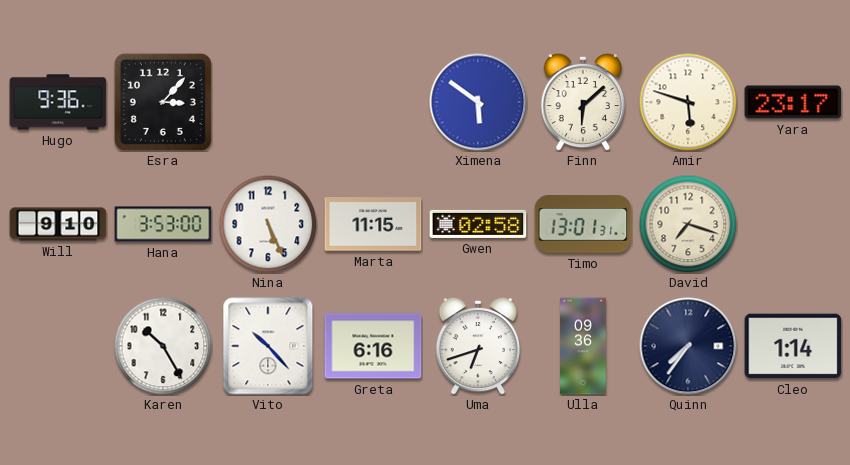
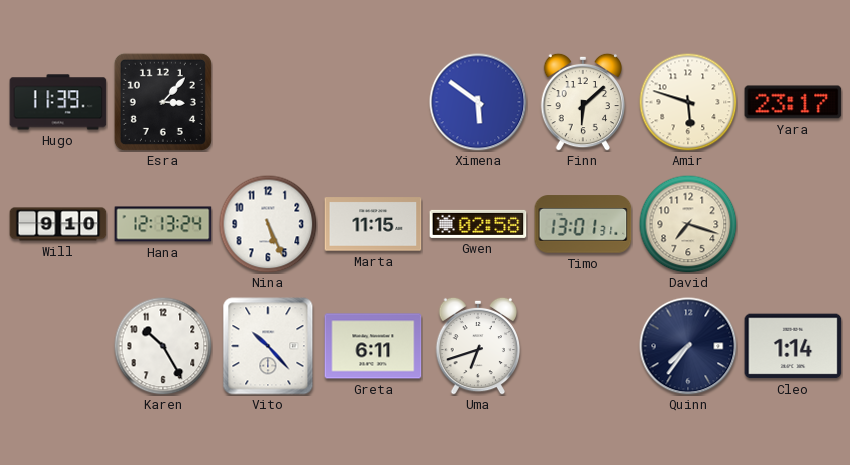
Hugo: 9:36 -> 11:39 (58, 102)
Hana: 3:53 -> 12:13 (163, 224)
Greta: 6:16 -> 6:11 (373, 346)
Ulla: 09:36 -> none (583, 346)
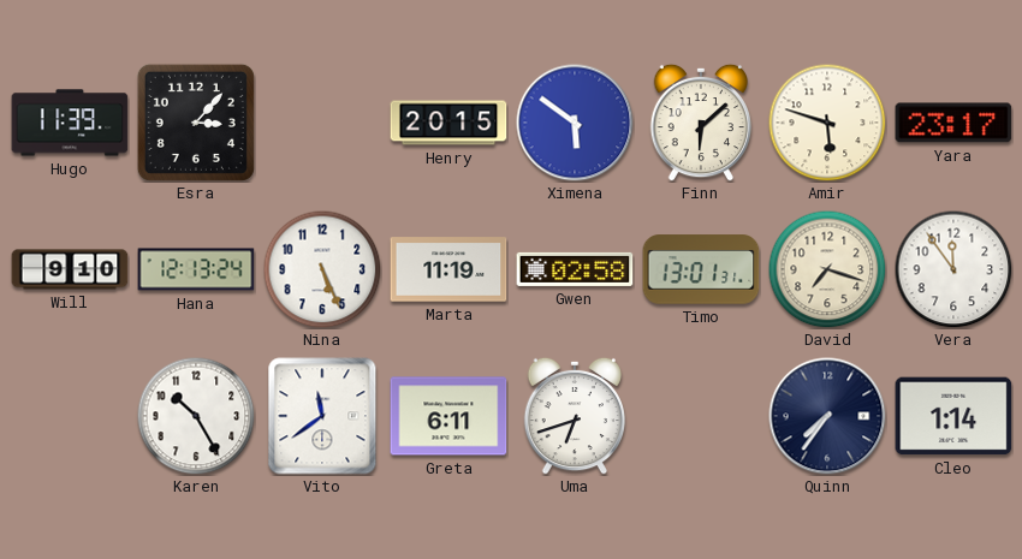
Henry: none -> 20:15 (448, 123)
Marta: 11:15 -> 11:19 (448, 269)
Vera: none -> 11:54 (953, 269)
Vito: 10:23 -> 11:39 (322, 416)
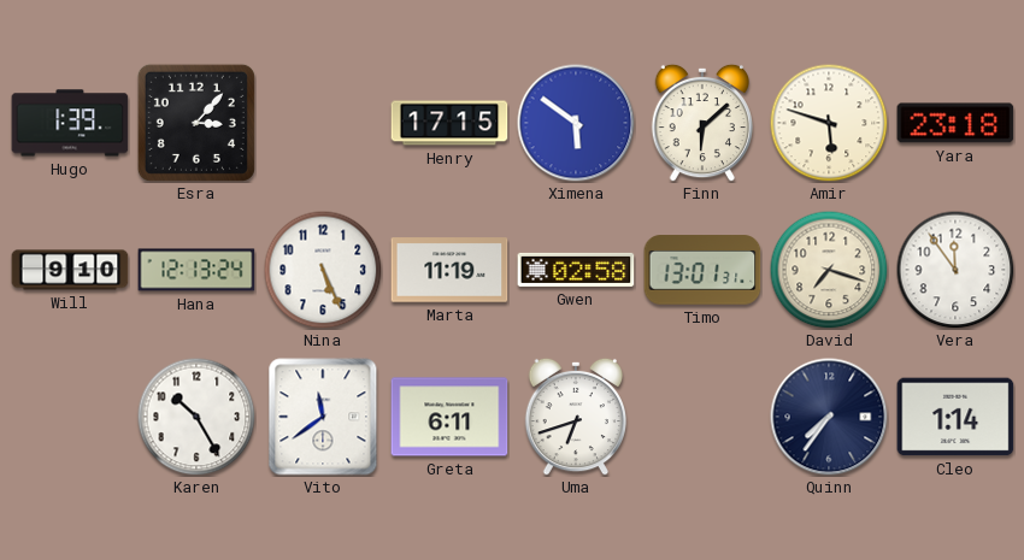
Hugo: 11:39 -> 1:39 (70, 123)
Henry: 20:15 -> 17:15 (449, 123)
Yara: 23:17 -> 23:18 (955, 123)
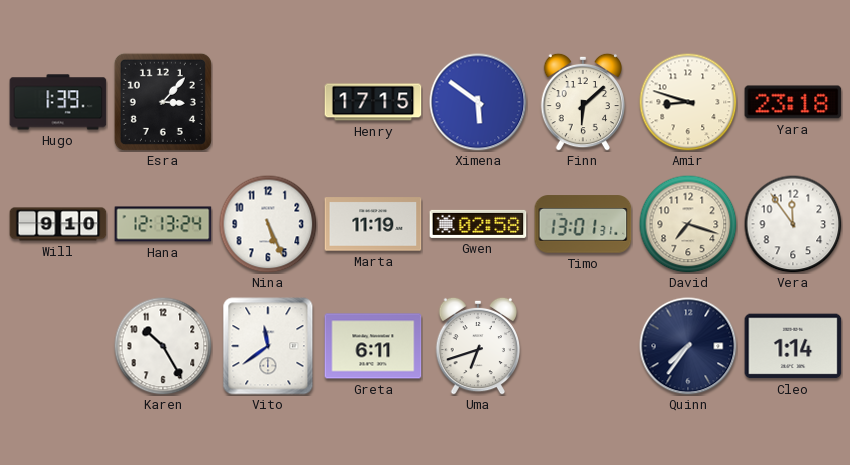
Amir: 5:48 -> 8:48 (688, 102)
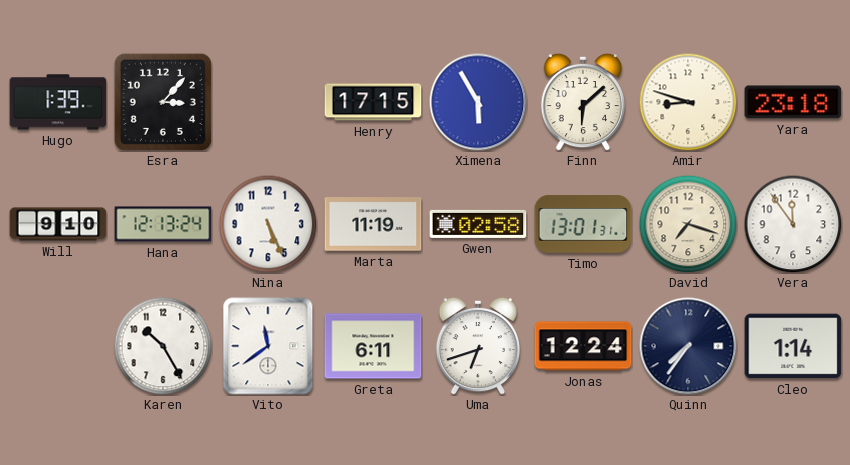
Ximena: 5:51 -> 5:55 (478, 102)
Jonas: none -> 12:24 (583, 346)
